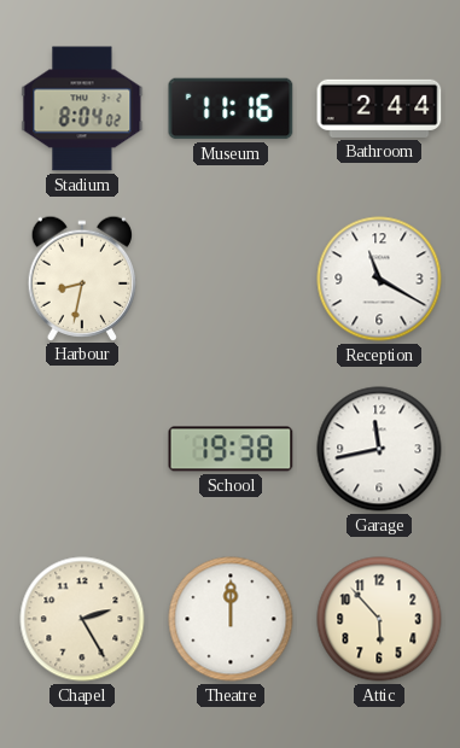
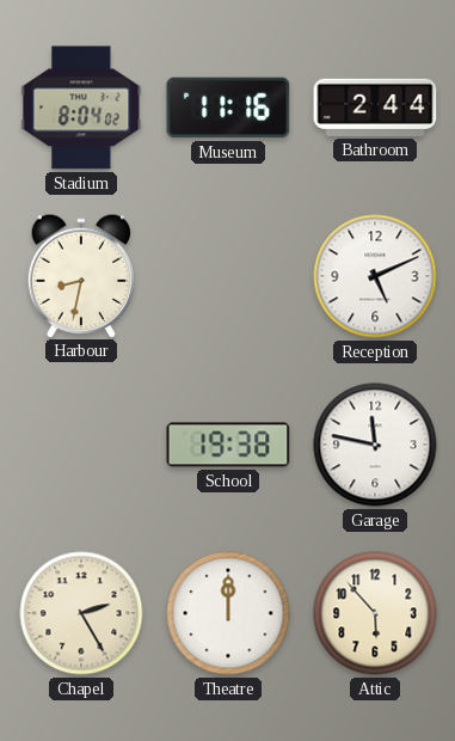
Reception: 11:20 -> 5:11 (375, 276)
Garage: 11:43 -> 11:47 (375, 445)
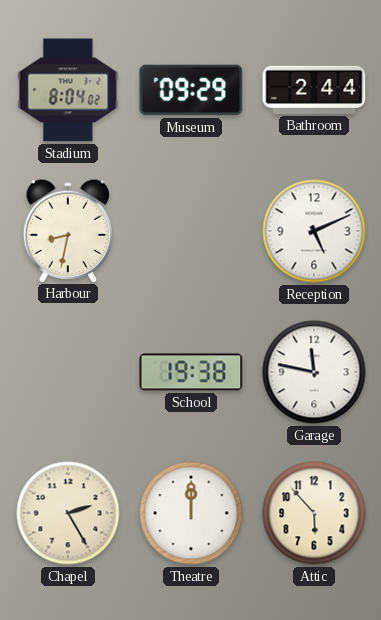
Museum: 11:16 -> 09:29 (191, 90)
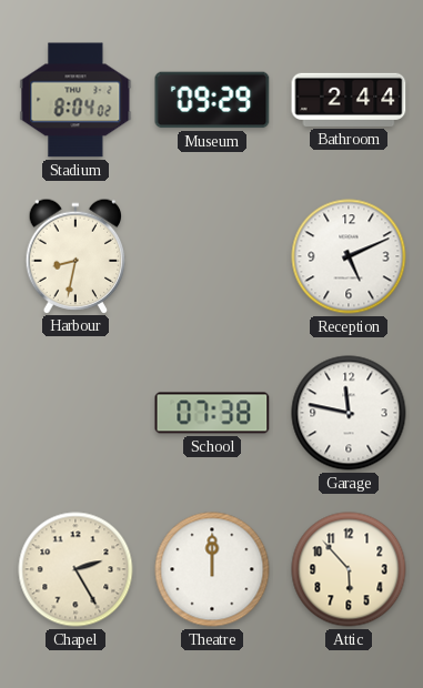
School: 19:38 -> 07:38 (212, 413)
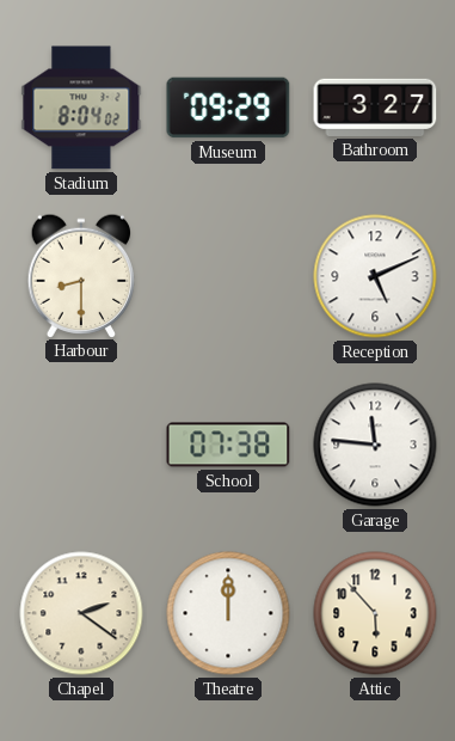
Bathroom: 2:44 -> 3:27 (375, 108)
Harbour: 8:32 -> 8:30 (81, 275)
Garage: 11:47 -> 11:46 (375, 445)
Chapel: 2:25 -> 2:21 (81, 613)
